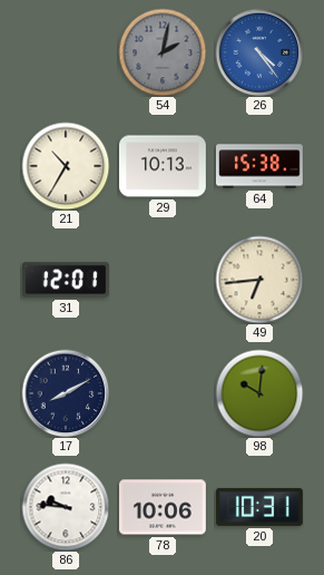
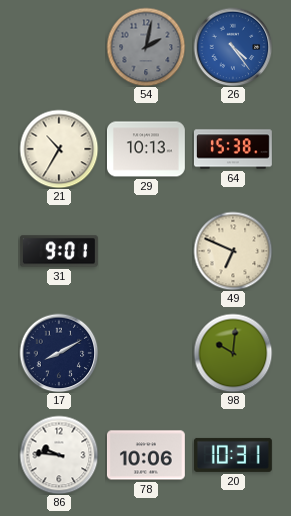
31: 12:01 -> 9:01 (59, 251)
49: 6:44 -> 6:49 (233, 251)
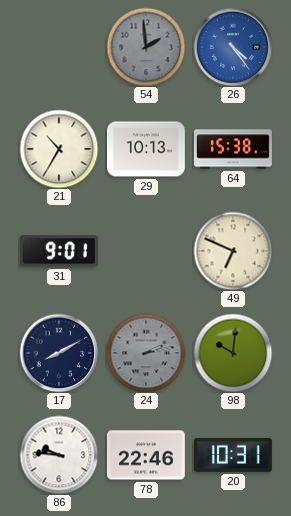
54: 2:02 -> 1:59 (146, 47)
24: none -> 2:13 (146, 353)
78: 10:06 -> 22:46 (146, 455)
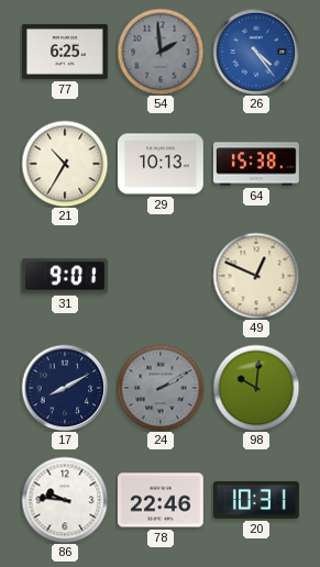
77: none -> 6:25 (65, 52)
49: 6:49 -> 12:49 (256, 276)
24: 2:13 -> 2:10 (161, 388)
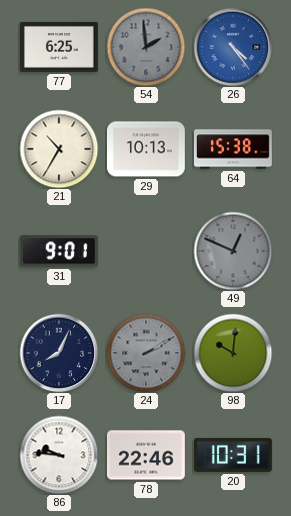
49 dial: cream -> grey (233, 251)
17: 8:10 -> 8:04 (59, 353)
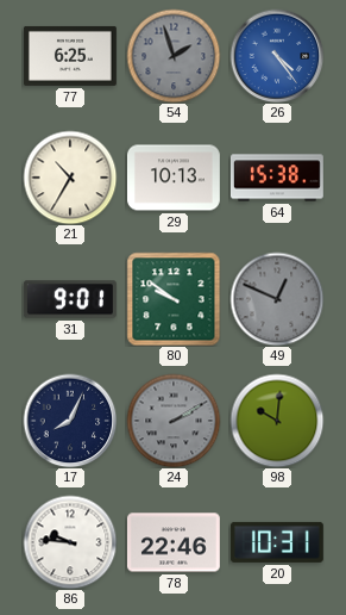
54: 1:59 -> 1:57 (174, 56)
80: none -> 9:51 (174, 299)
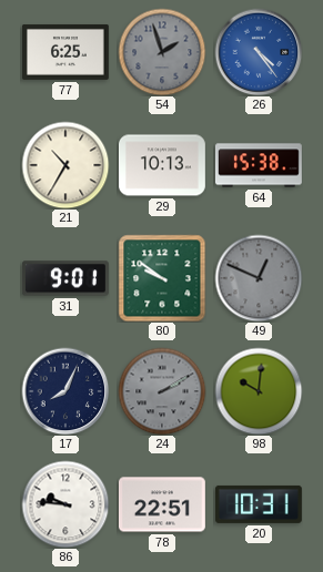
78: 22:46 -> 22:51 (162, 504)
